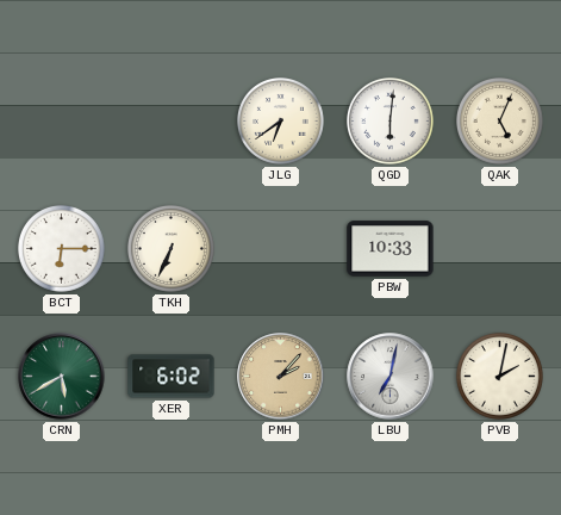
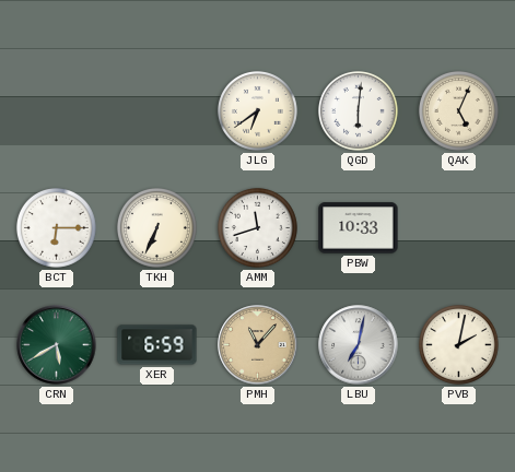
AMM: none -> 11:42 (257, 227)
XER: 6:02 -> 6:59 (157, 345)
PMH: 2:07 -> 11:07 (258, 345)
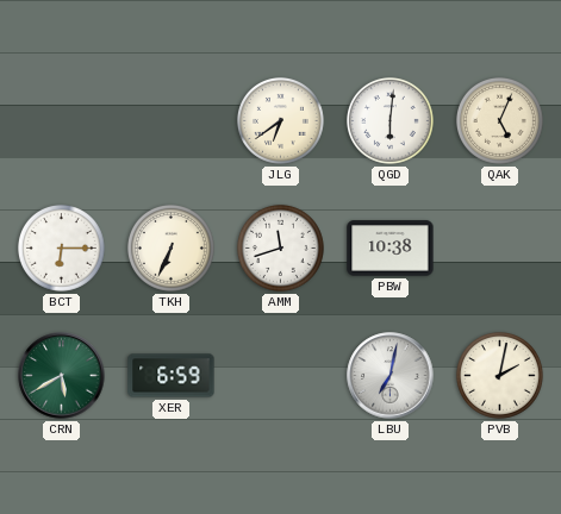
PBW: 10:33 -> 10:38 (391, 249)
PMH: 11:07 -> none (258, 345)
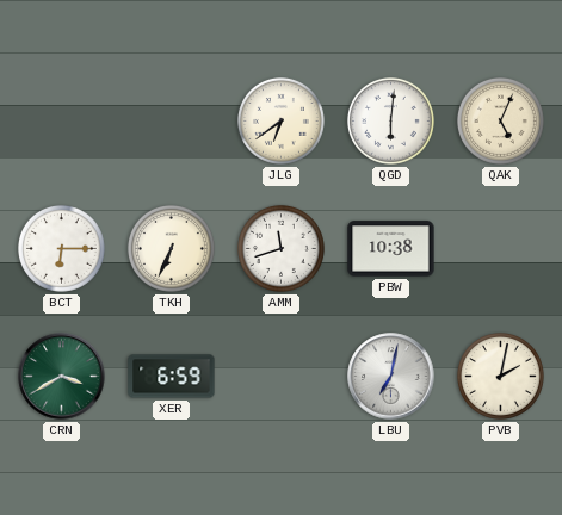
CRN: 5:40 -> 3:40 (62, 377)
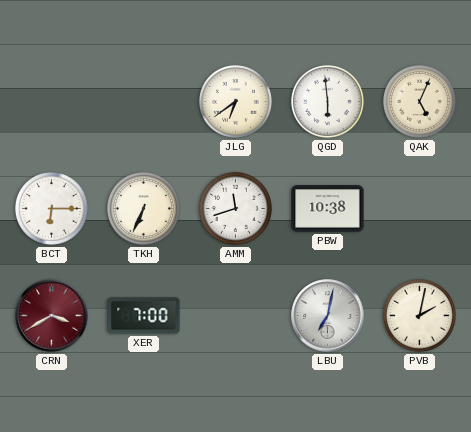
QGD: 6:01 -> 5:59 (327, 101)
CRN dial: green -> burgundy (52, 316)
XER: 6:59 -> 7:00 (144, 316)
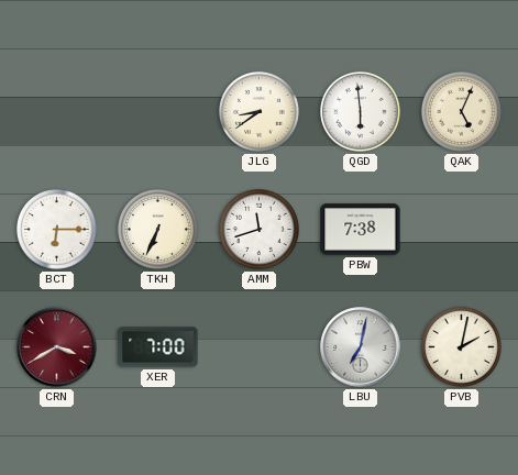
JLG: 6:39 -> 8:39 (258, 111)
PBW: 10:38 -> 7:38 (361, 230)
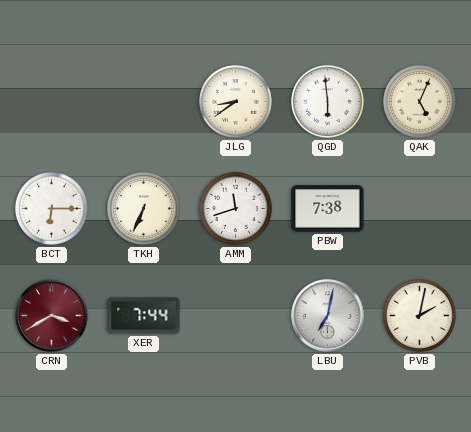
XER: 7:00 -> 7:44 (144, 316)
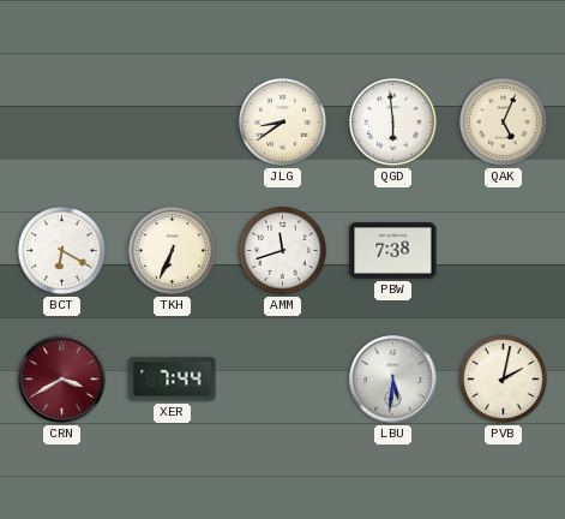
BCT: 6:15 -> 6:20 (61, 250)
LBU: 7:02 -> 5:31 (393, 380)
